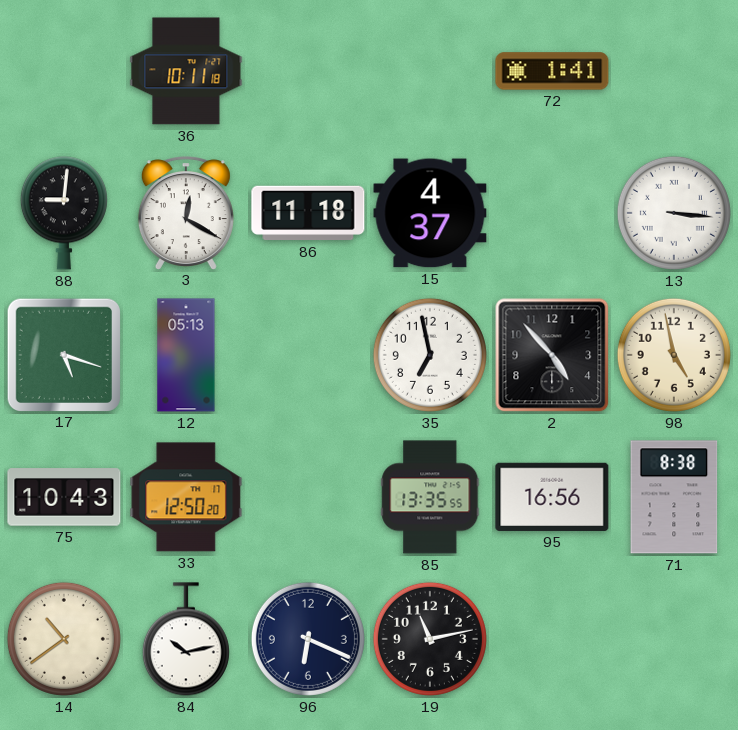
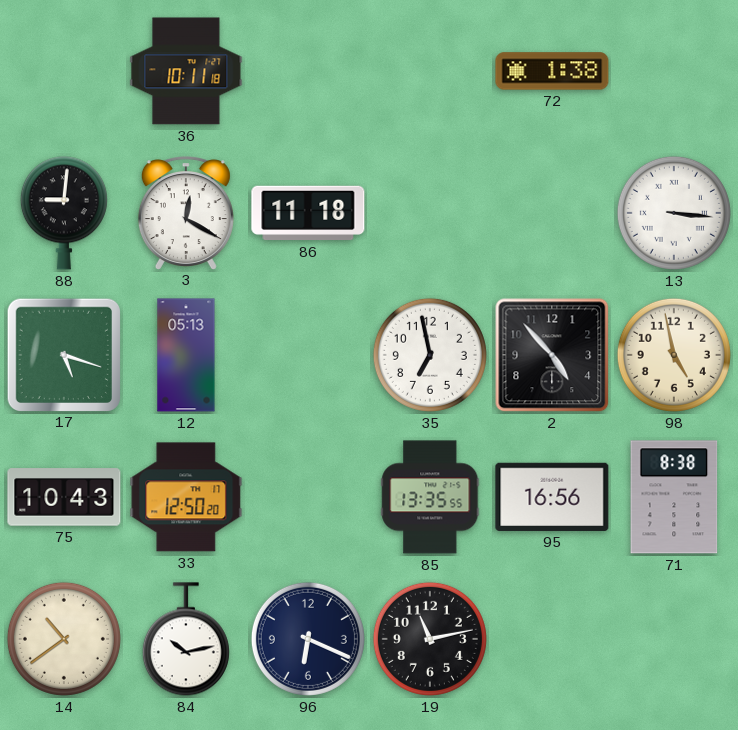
72: 1:41 -> 1:38 (552, 71)
15: 4:37 -> none (430, 213)
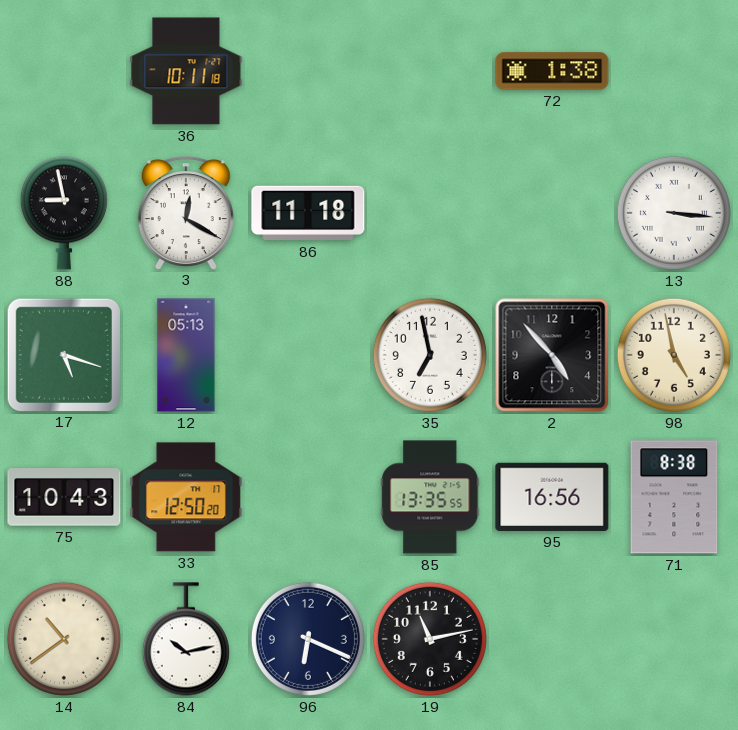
88: 9:01 -> 8:58 (64, 213)
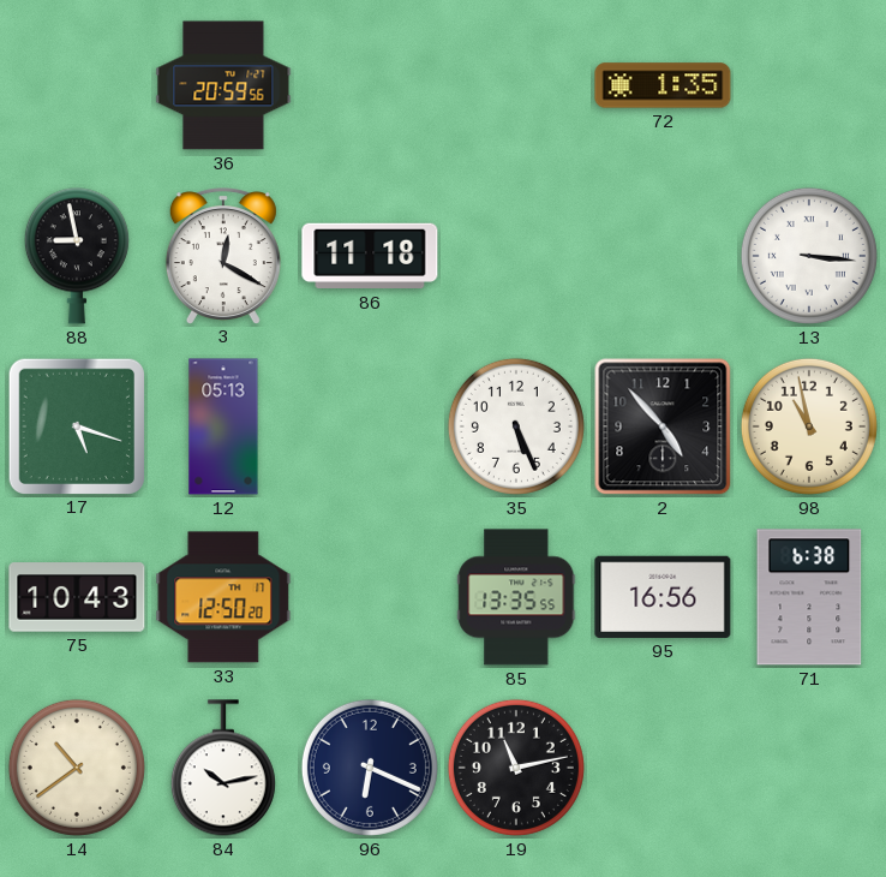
36: 10:11 -> 20:59 (223, 85)
72: 1:38 -> 1:35 (663, 85)
35: 6:58 -> 5:26 (516, 426)
98: 4:58 -> 10:58 (809, 426)
71: 8:38 -> 6:38 (809, 597)
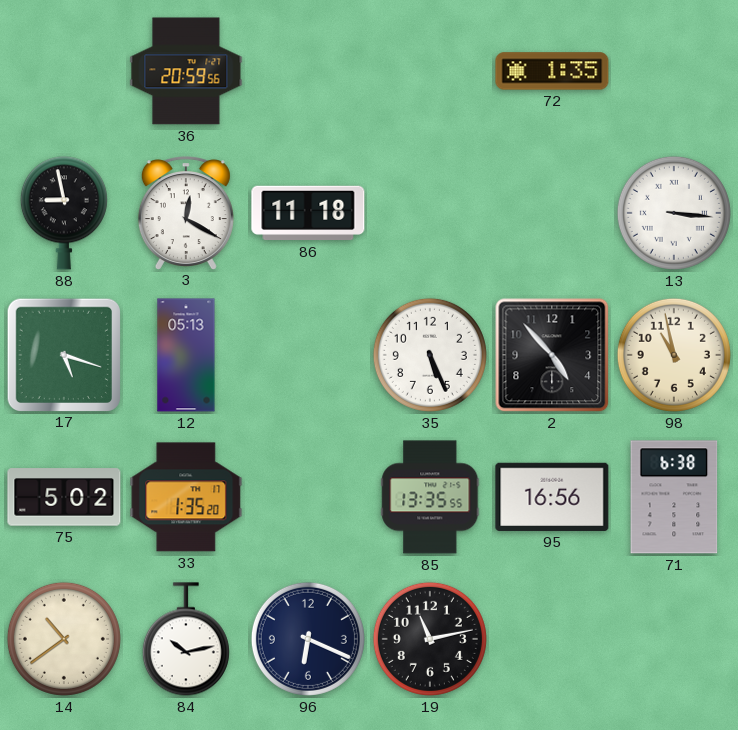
75: 10:43 -> 5:02 (64, 497)
33: 12:50 -> 1:35 (186, 497)
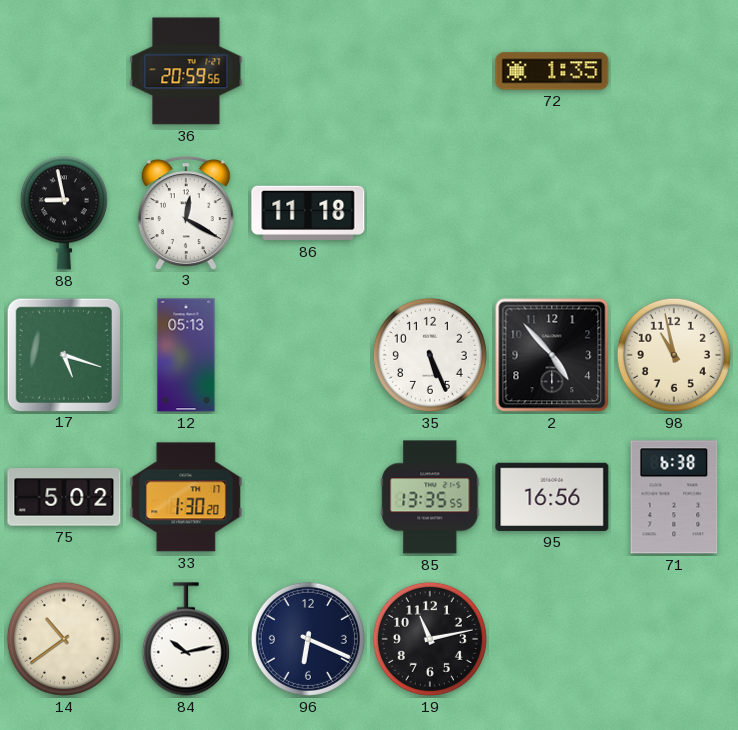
13: 3:16 -> none (674, 213)
33: 1:35 -> 1:30 (186, 497)
